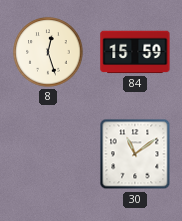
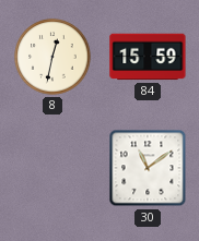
8: 12:27 -> 12:32 (52, 57)
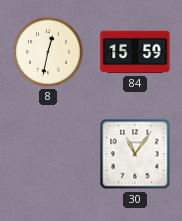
30: 11:09 -> 11:06 (135, 154)
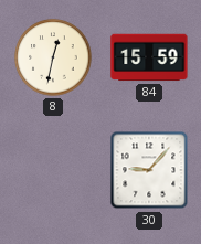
30: 11:06 -> 9:07 (149, 170)
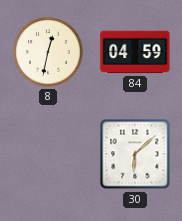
84: 15:59 -> 04:59 (135, 52)
30: 9:07 -> 6:08 (135, 154)
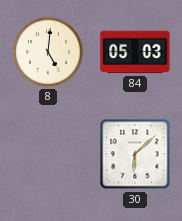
8: 12:32 -> 5:01 (48, 52)
84: 04:59 -> 05:03 (135, 52)
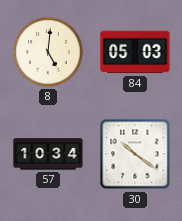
57: none -> 10:34 (48, 154)
30: 6:08 -> 10:21 (135, 154)
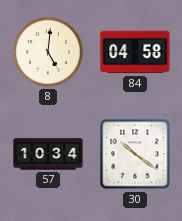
84: 05:03 -> 04:58 (135, 52)
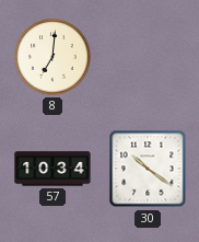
8: 5:01 -> 7:01 (52, 57)
84: 04:58 -> none (135, 52)
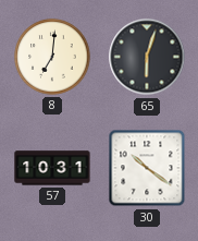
65: none -> 6:03 (147, 57)
57: 10:34 -> 10:31 (52, 168)
